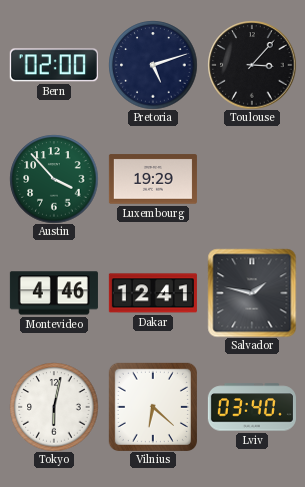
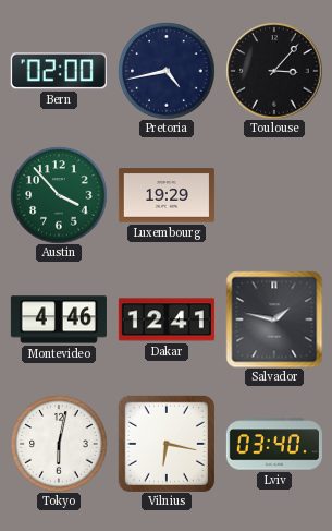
Pretoria: 5:12 -> 4:43 (167, 71)
Vilnius: 6:22 -> 6:17 (167, 444)
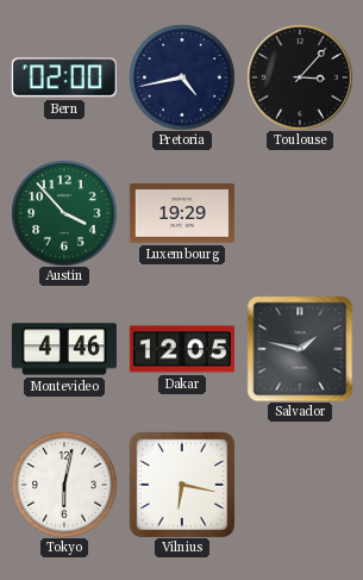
Dakar: 12:41 -> 12:05 (182, 349)
Lviv: 03:40 -> none (274, 444)
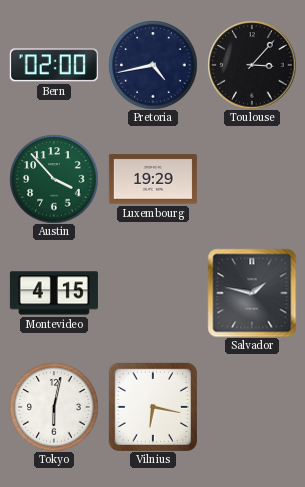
Montevideo: 4:46 -> 4:15 (54, 293)
Dakar: 12:05 -> none (182, 349)
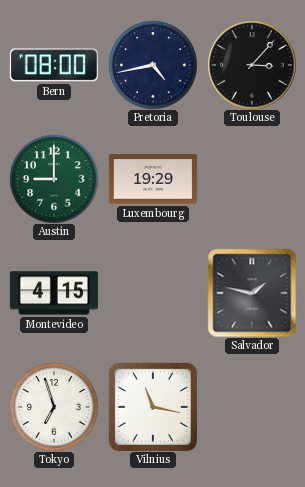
Bern: 02:00 -> 08:00 (54, 65)
Austin: 3:53 -> 9:00 (54, 179)
Tokyo: 6:02 -> 6:57 (54, 407)
Vilnius: 6:17 -> 11:17 (153, 407)
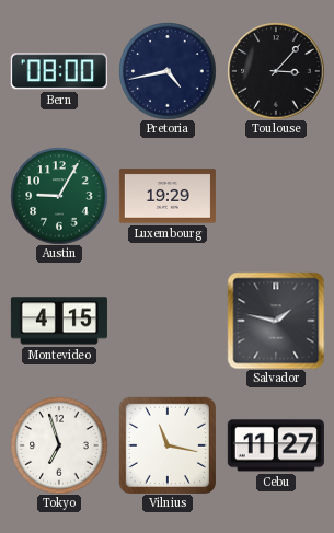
Austin: 9:00 -> 9:05 (59, 196)
Cebu: none -> 11:27 (276, 445)
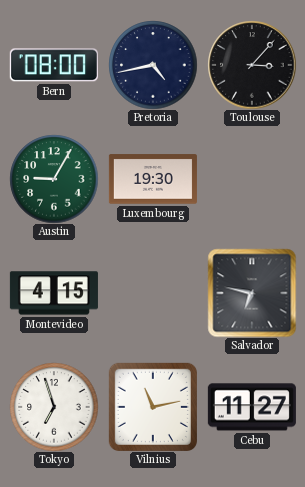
Luxembourg: 19:29 -> 19:30 (153, 179)
Salvador: 1:47 -> 6:47 (252, 293)
Vilnius: 11:17 -> 11:13 (153, 407)
